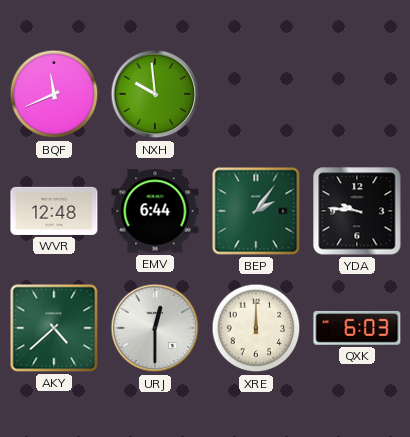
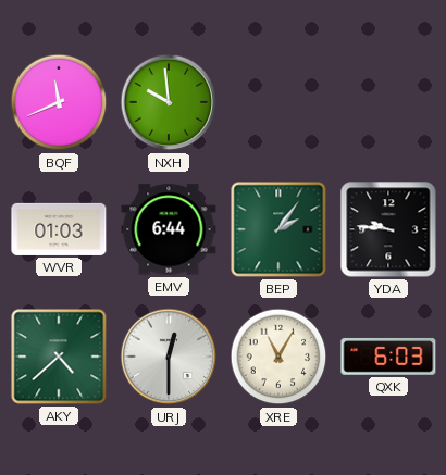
WVR: 12:48 -> 01:03 (59, 229)
XRE: 12:00 -> 11:05 (278, 357)
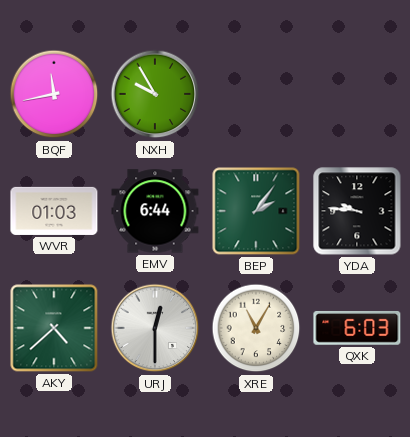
BQF: 11:41 -> 11:43 (54, 94)
NXH: 9:59 -> 9:55 (155, 94)
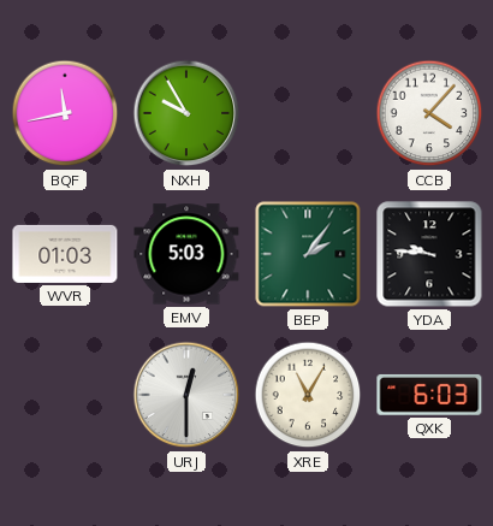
CCB: none -> 4:07 (429, 113)
EMV: 6:44 -> 5:03 (186, 254)
AKY: 4:38 -> none (54, 328)
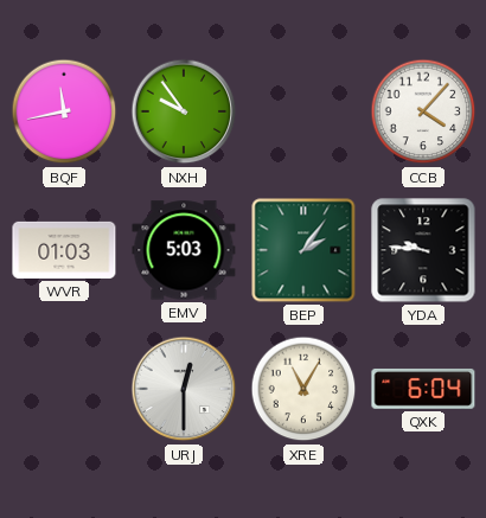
NXH: 9:55 -> 9:54 (184, 111)
QXK: 6:03 -> 6:04 (423, 389)
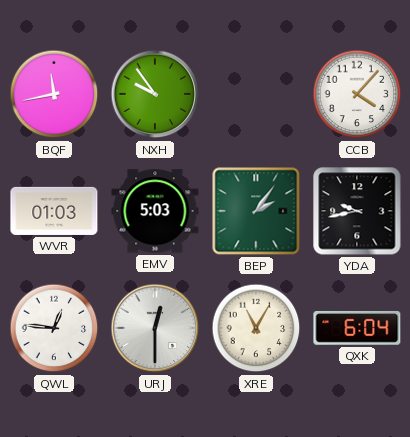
YDA: 9:46 -> 9:43 (357, 211)
QWL: none -> 12:46 (54, 328)
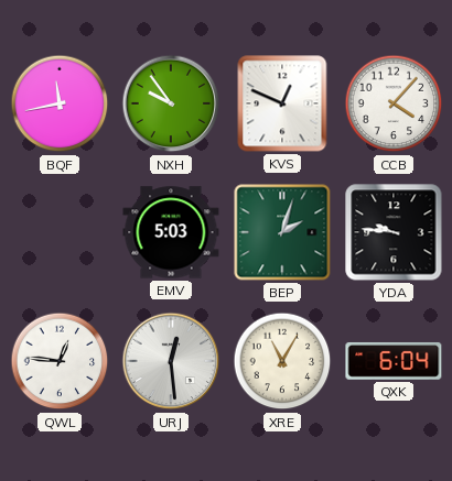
KVS: none -> 12:49 (282, 103)
WVR: 01:03 -> none (54, 211)
BEP: 2:06 -> 2:03 (282, 232)
YDA: 9:43 -> 9:46 (394, 232)
URJ: 12:30 -> 12:29 (171, 361)
